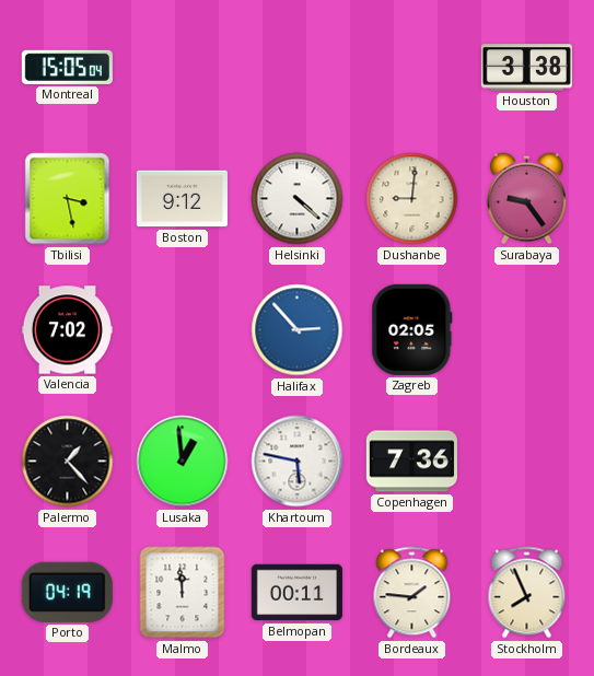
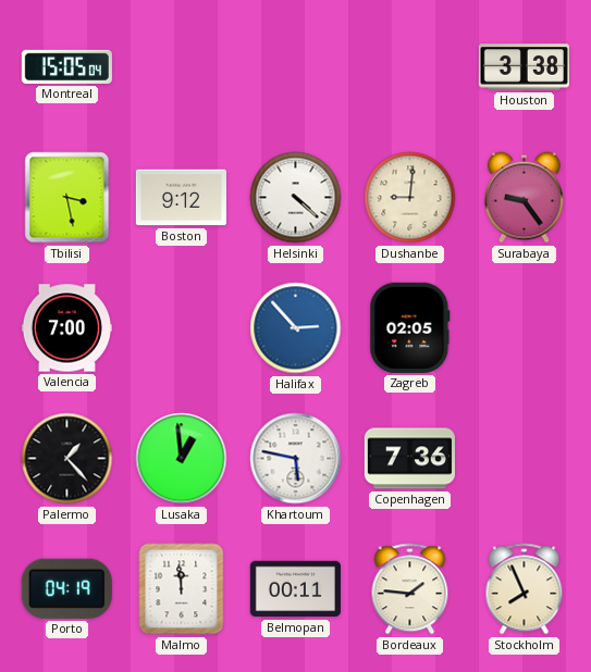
Valencia: 7:02 -> 7:00 (66, 328)
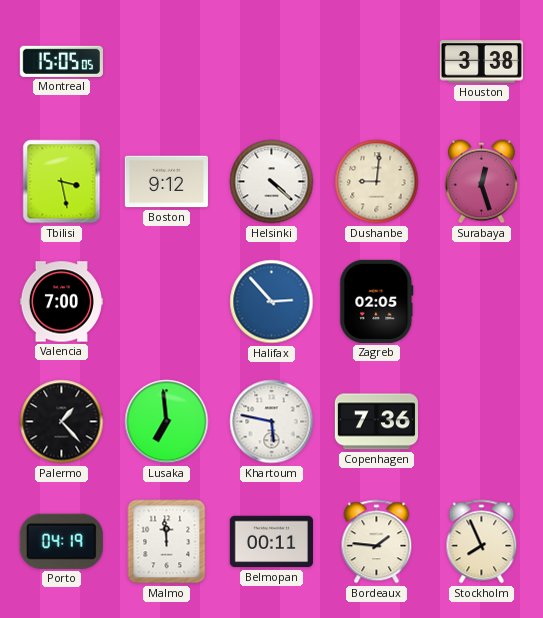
Montreal: 15:05:04 -> 15:05:05 (61, 61)
Surabaya: 9:24 -> 12:27 (481, 182)
Lusaka: 12:59 -> 6:59 (167, 422)
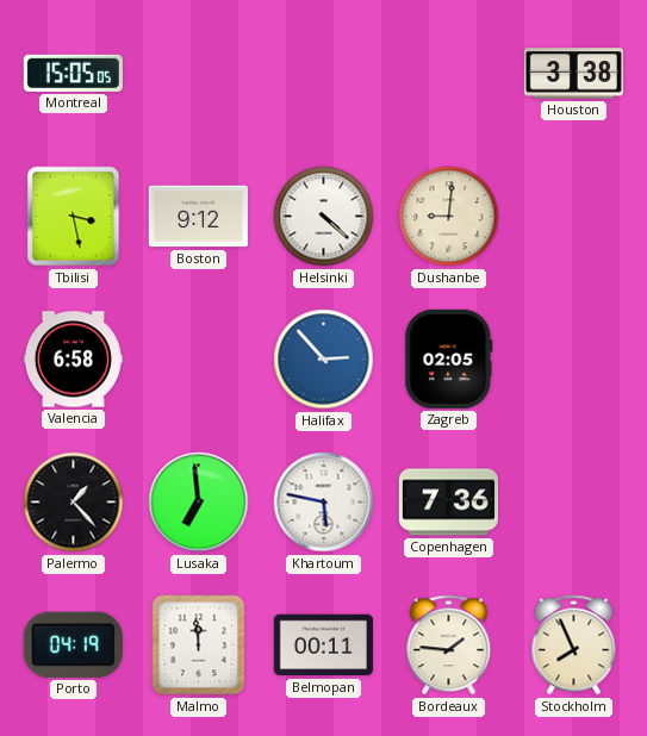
Surabaya: 12:27 -> none (481, 182)
Valencia: 7:00 -> 6:58 (73, 360)
